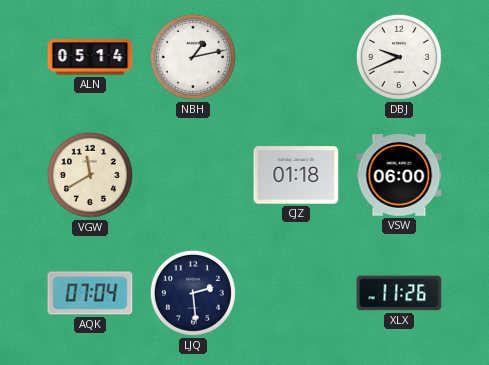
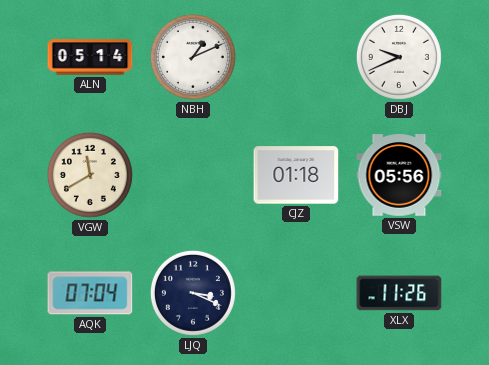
NBH: 1:13 -> 1:11 (193, 57)
VSW: 06:00 -> 05:56 (399, 175)
LJQ: 2:29 -> 3:19 (193, 293)
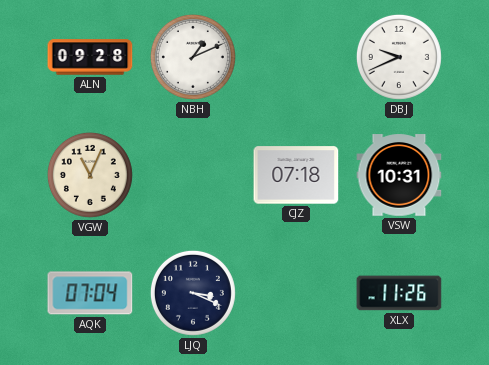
ALN: 05:14 -> 09:28 (90, 57)
VGW: 11:40 -> 11:04 (90, 175)
CJZ: 01:18 -> 07:18 (296, 175)
VSW: 05:56 -> 10:31 (399, 175)
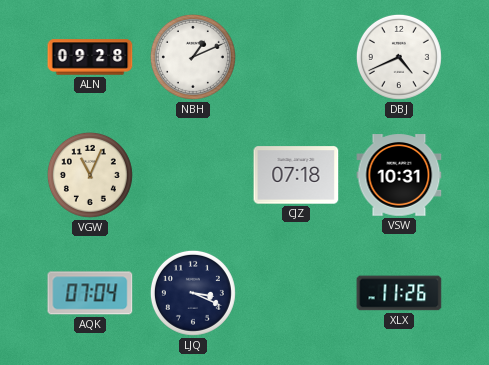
DBJ: 9:41 -> 4:41 (399, 57)
